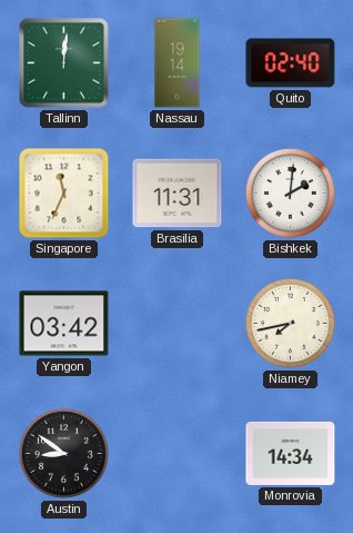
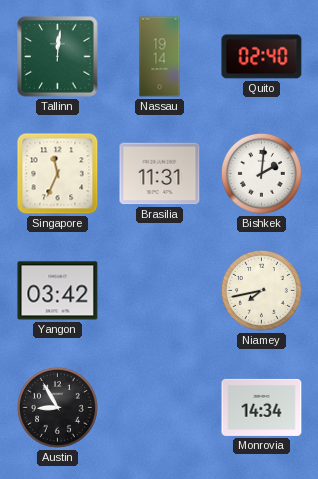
Austin: 8:51 -> 8:55 (58, 408)
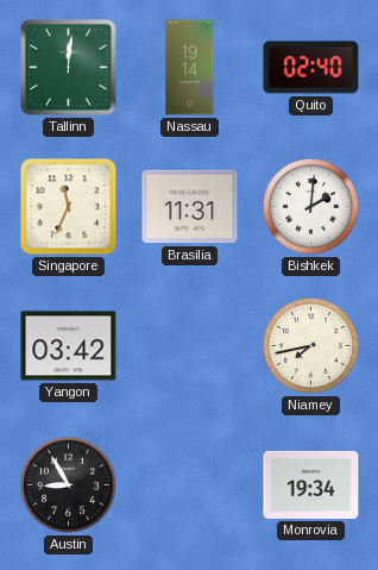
Monrovia: 14:34 -> 19:34 (311, 484)
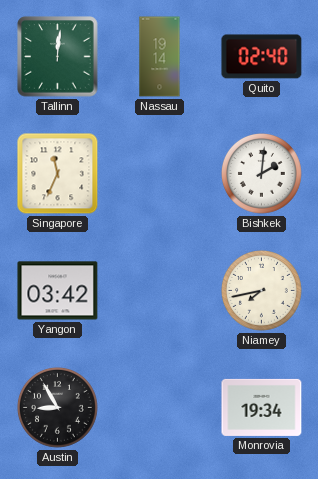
Brasilia: 11:31 -> none (190, 207)
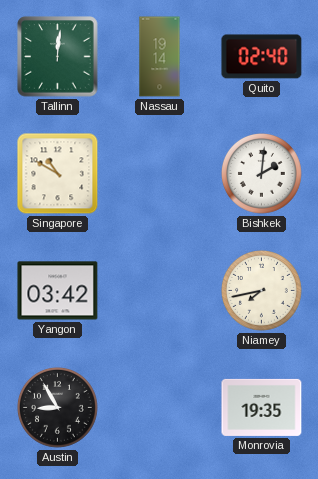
Singapore: 11:34 -> 10:50 (58, 174)
Monrovia: 19:34 -> 19:35 (262, 407)
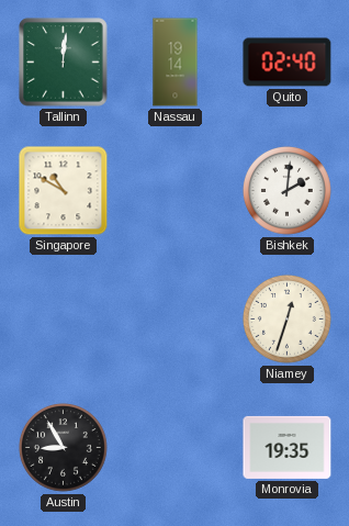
Yangon: 03:42 -> none (58, 291)
Niamey: 7:43 -> 12:33 (288, 320)
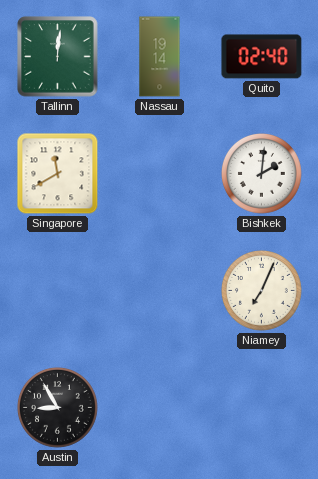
Singapore: 10:50 -> 11:40 (58, 174)
Niamey: 12:33 -> 7:04 (262, 291)
Monrovia: 19:35 -> none (288, 447)
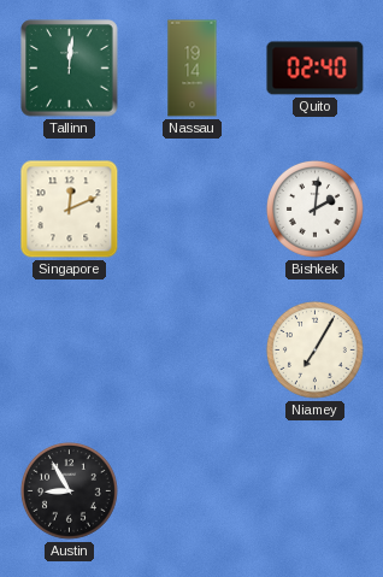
Singapore: 11:40 -> 12:11 (70, 210)
Niamey: 7:04 -> 7:05 (316, 351)
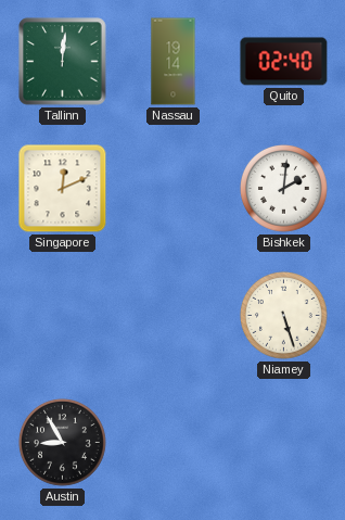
Niamey: 7:05 -> 5:27 (284, 316)
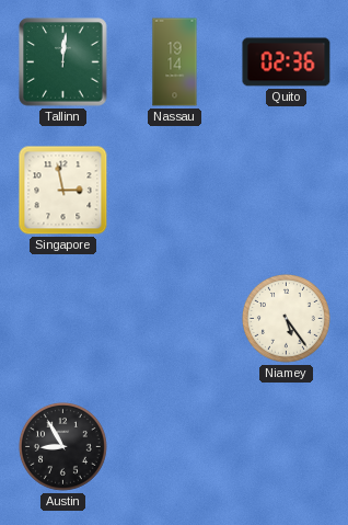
Quito: 02:40 -> 02:36 (287, 62)
Singapore: 12:11 -> 2:58 (63, 191)
Bishkek: 2:01 -> none (284, 189)
Niamey: 5:27 -> 5:24 (287, 319)
